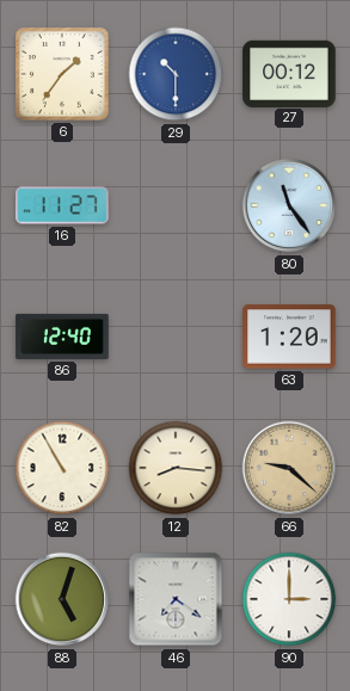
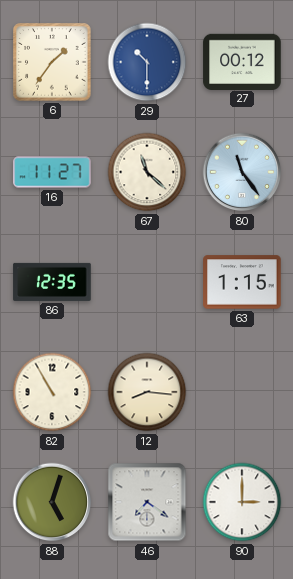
67: none -> 11:22 (147, 172)
86: 12:40 -> 12:35 (52, 282)
63: 1:20 -> 1:15 (242, 282)
66: 9:22 -> none (289, 468)
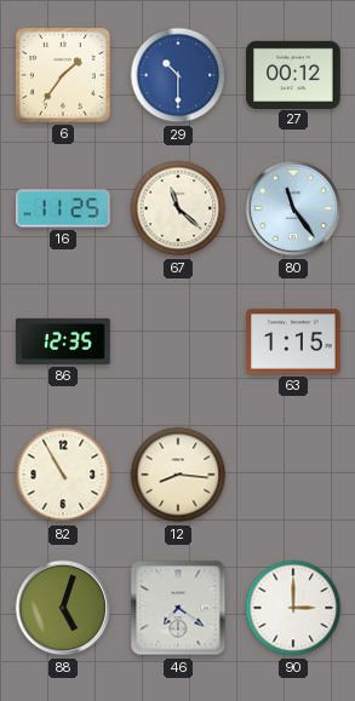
16: 11:27 -> 11:25 (63, 208)
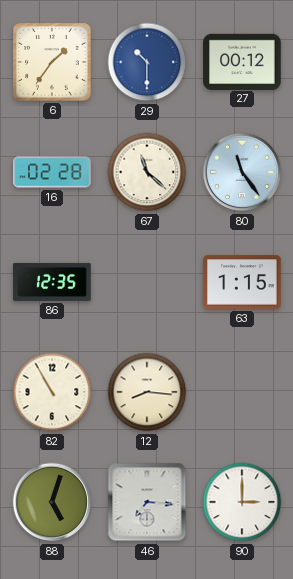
16: 11:25 -> 02:28 (52, 172)
46: 7:21 -> 7:16 (147, 502)
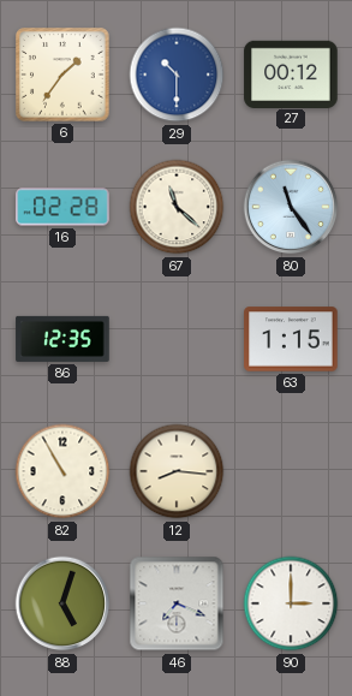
46: 7:16 -> 7:19 (177, 603)
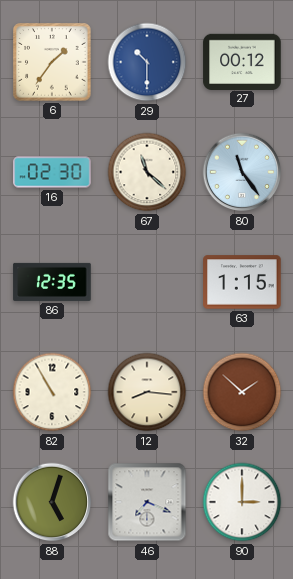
16: 02:28 -> 02:30 (52, 172)
32: none -> 1:52 (242, 392)
